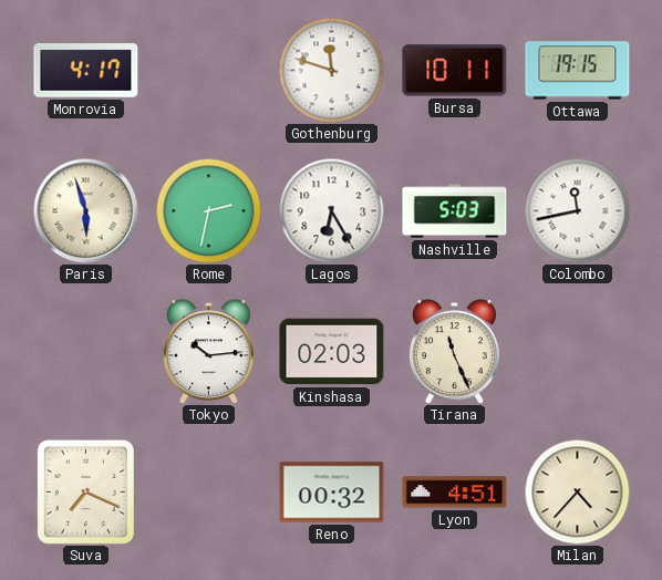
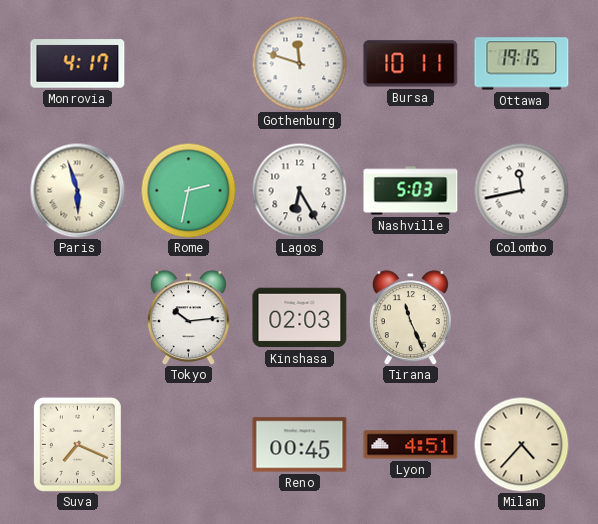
Reno: 00:32 -> 00:45 (300, 445)
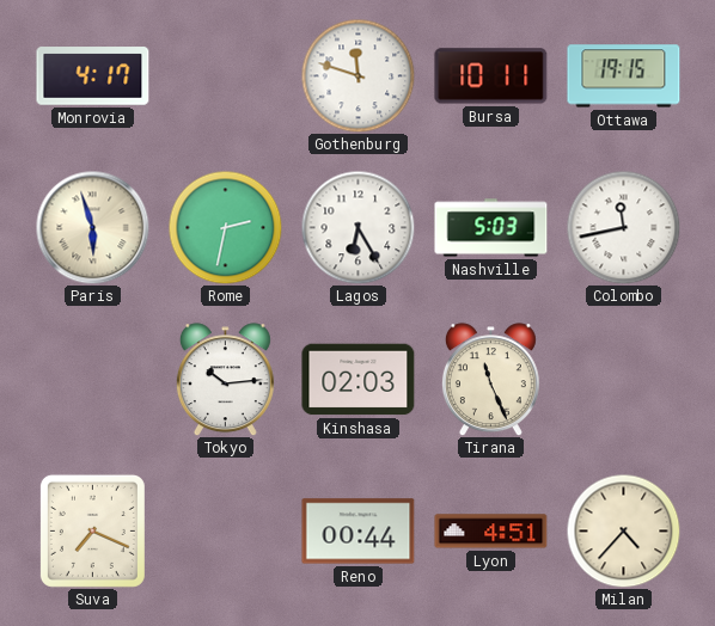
Reno: 00:45 -> 00:44 (359, 532)
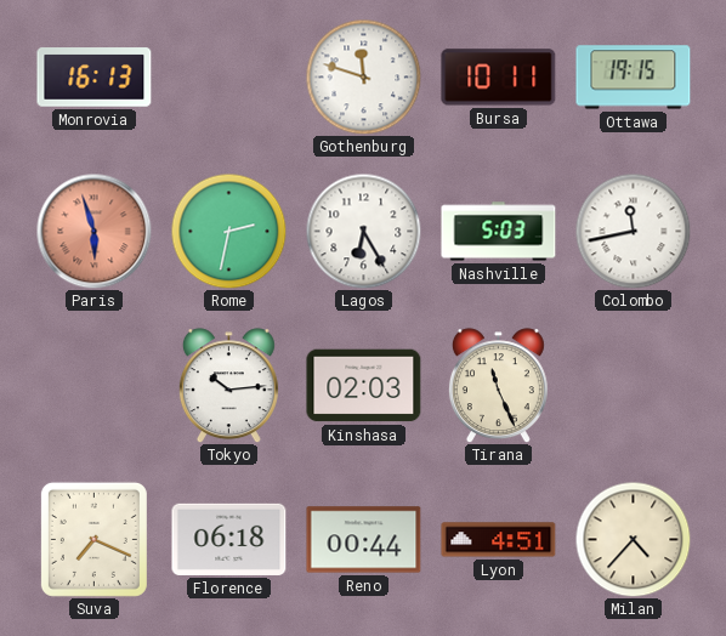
Monrovia: 4:17 -> 16:13 (95, 78)
Paris dial: cream -> salmon (93, 231)
Florence: none -> 06:18 (229, 539)
